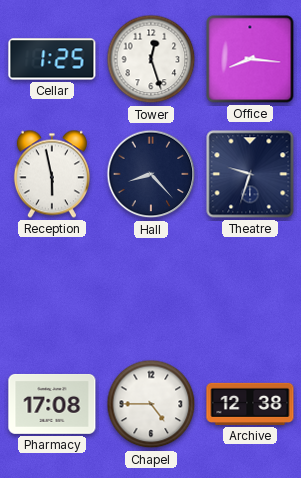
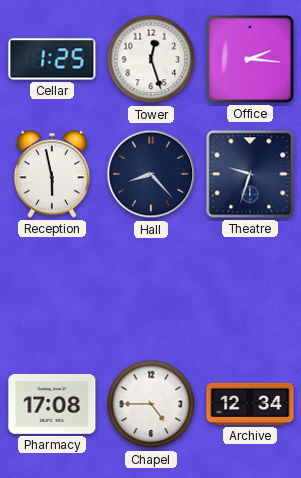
Office: 8:16 -> 2:16 (250, 59)
Archive: 12:38 -> 12:34 (250, 404)
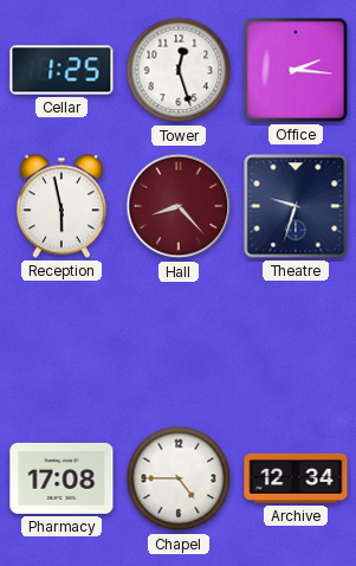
Hall dial: navy -> burgundy (179, 206)
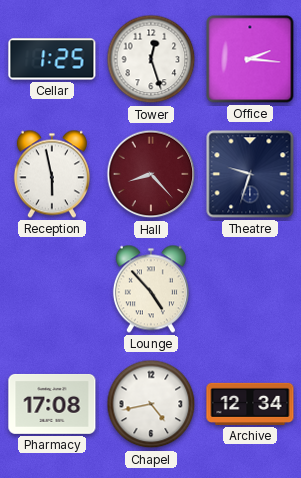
Lounge: none -> 4:53 (151, 289)
Chapel: 4:45 -> 4:43 (151, 404)
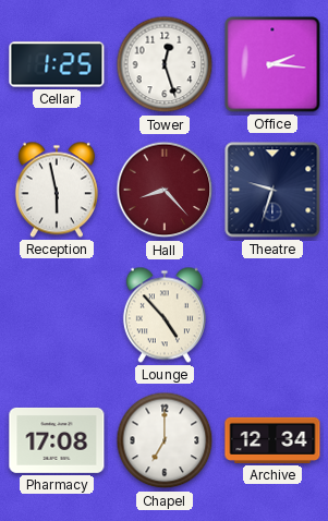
Chapel: 4:43 -> 7:00 (165, 440)
